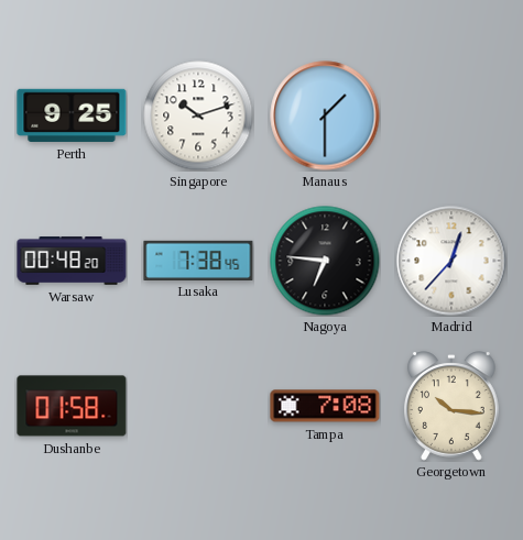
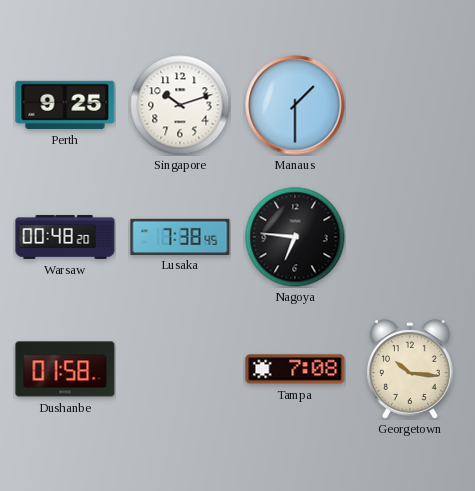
Madrid: 12:37 -> none (451, 261)
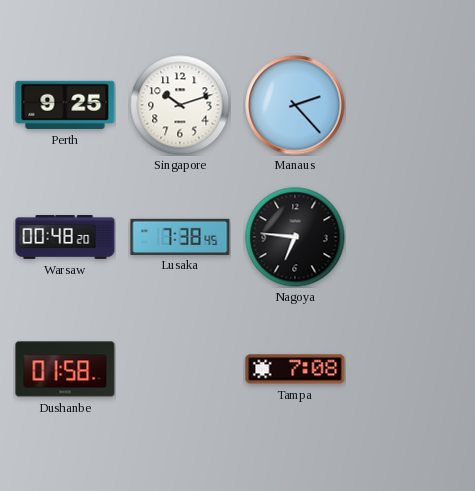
Manaus: 1:30 -> 2:23 (295, 105)
Georgetown: 10:16 -> none (411, 369)
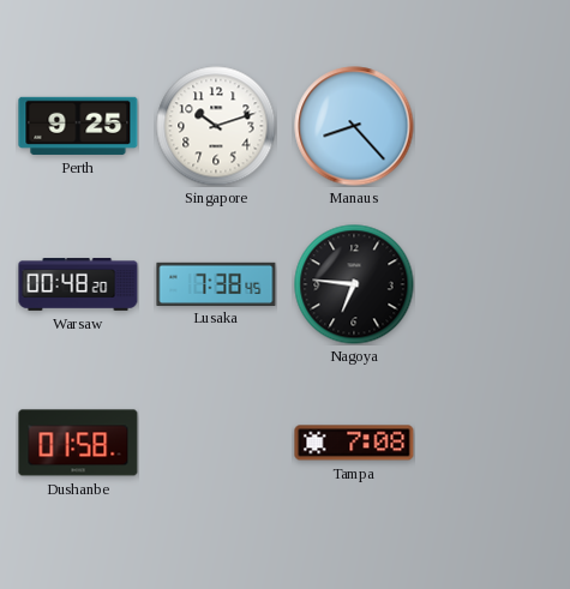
Manaus: 2:23 -> 8:23 (354, 126)
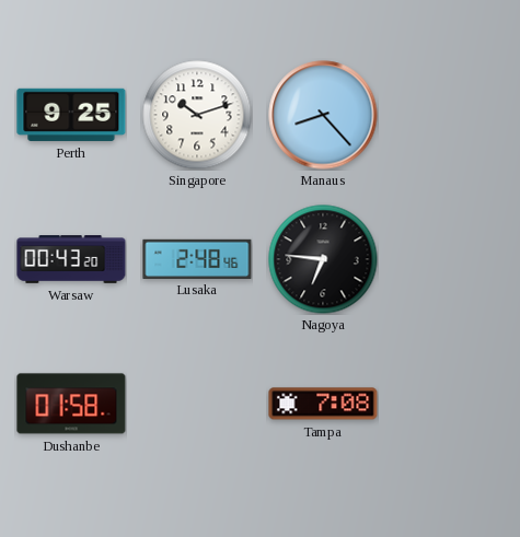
Warsaw: 00:48 -> 00:43 (71, 259)
Lusaka: 7:38 -> 2:48 (197, 258)
